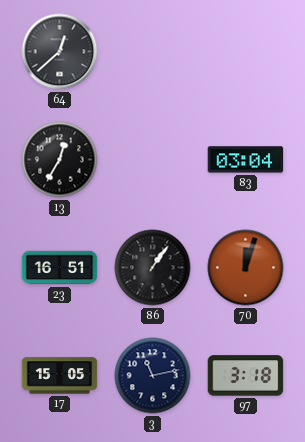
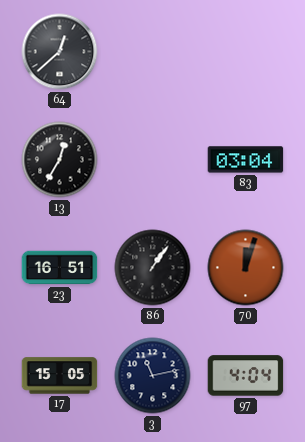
97: 3:18 -> 4:04 (246, 376)
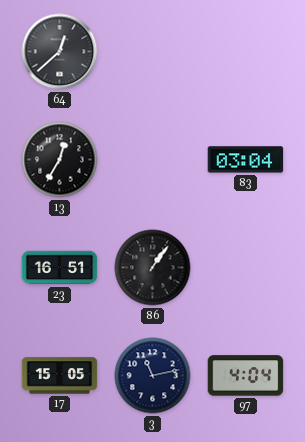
70: 12:03 -> none (246, 268)
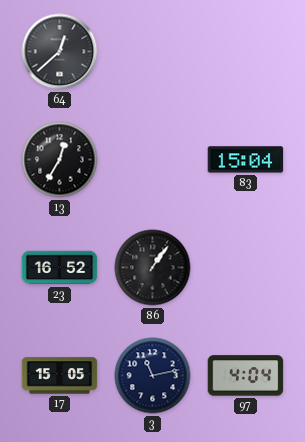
83: 03:04 -> 15:04 (246, 160)
23: 16:51 -> 16:52 (60, 268)
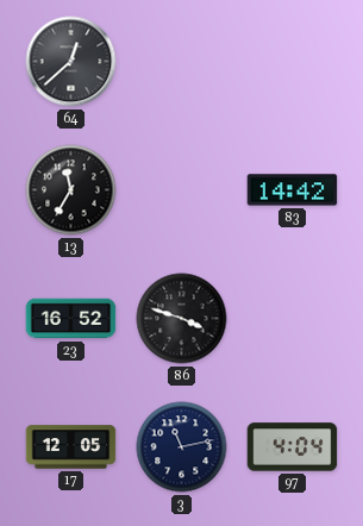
13: 12:35 -> 11:35 (71, 190)
83: 15:04 -> 14:42 (293, 190)
86: 1:06 -> 3:48 (182, 319)
17: 15:05 -> 12:05 (71, 447)
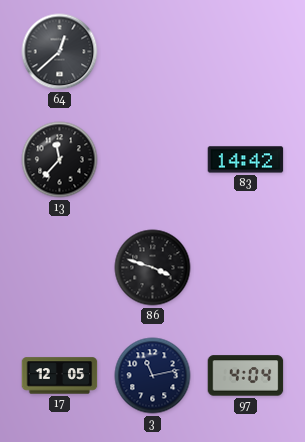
13: 11:35 -> 11:37 (60, 160)
23: 16:52 -> none (71, 319)
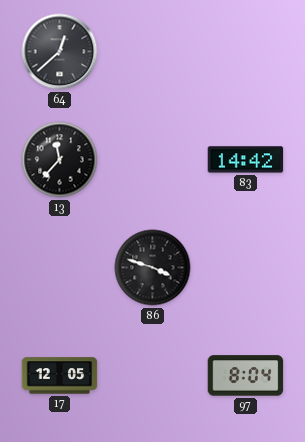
3: 11:13 -> none (153, 376)
97: 4:04 -> 8:04 (246, 376)
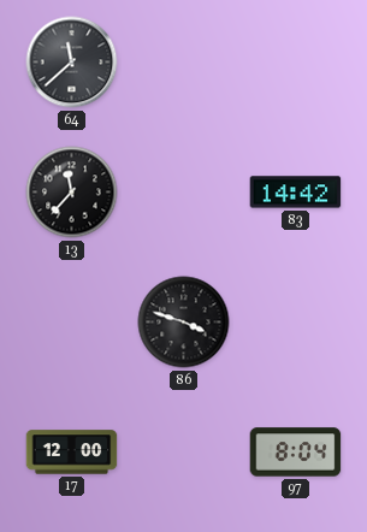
64: 12:38 -> 11:38 (72, 63)
17: 12:05 -> 12:00 (72, 453)
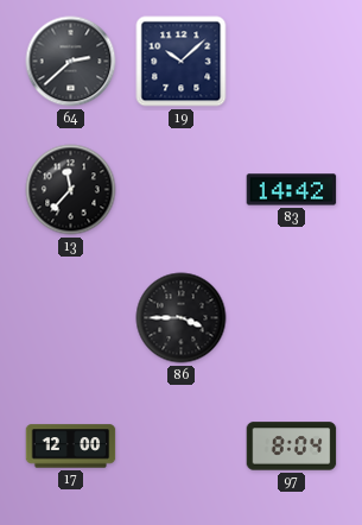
64: 11:38 -> 2:38 (71, 62)
19: none -> 10:08 (182, 62)
86: 3:48 -> 3:45 (182, 318)
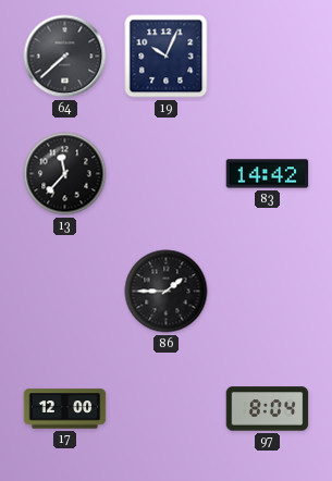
64: 2:38 -> 7:38 (65, 57)
19: 10:08 -> 10:04 (167, 57)
86: 3:45 -> 1:45 (167, 292)
